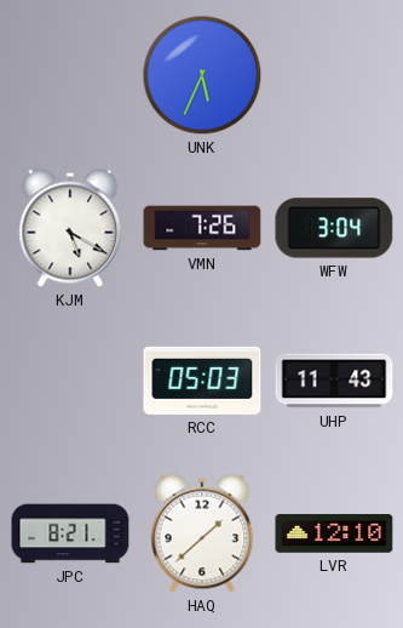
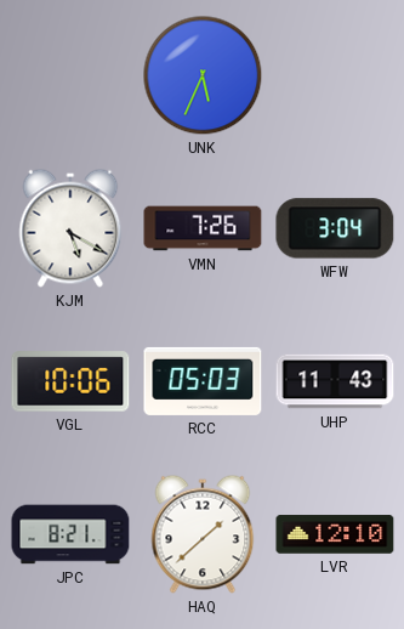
VGL: none -> 10:06 (70, 381)
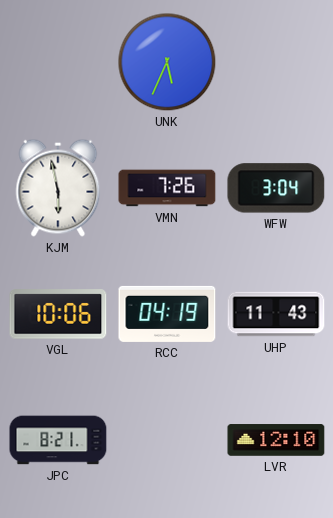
KJM: 5:20 -> 5:58 (58, 188)
RCC: 05:03 -> 04:19 (167, 314)
HAQ: 1:38 -> none (203, 534)
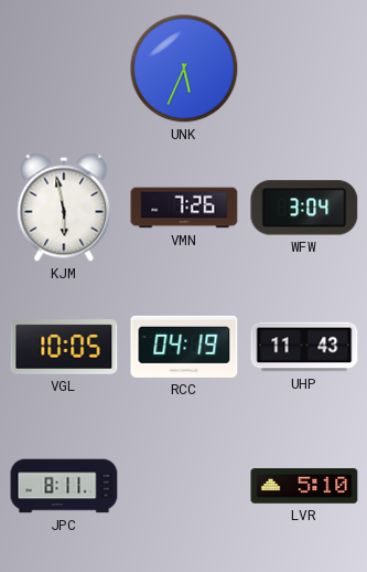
VGL: 10:06 -> 10:05 (64, 347)
JPC: 8:21 -> 8:11 (64, 486)
LVR: 12:10 -> 5:10 (304, 486)
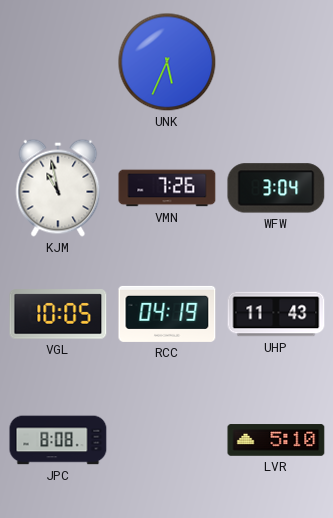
KJM: 5:58 -> 10:58 (58, 188)
JPC: 8:11 -> 8:08 (58, 440)
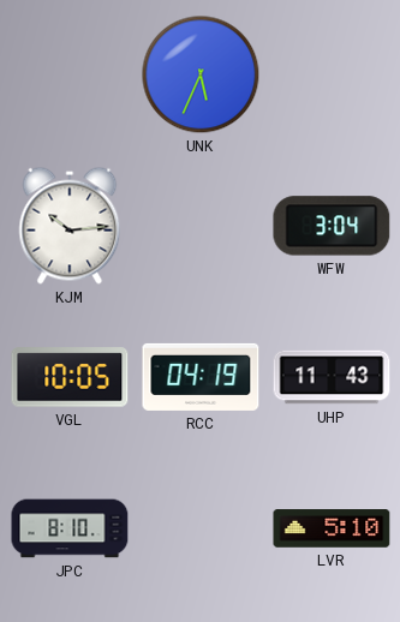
KJM: 10:58 -> 10:14 (70, 226)
VMN: 7:26 -> none (167, 188)
JPC: 8:08 -> 8:10 (70, 528)
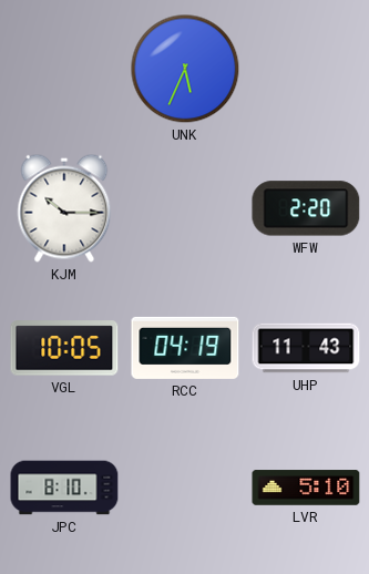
KJM: 10:14 -> 10:15 (64, 208)
WFW: 3:04 -> 2:20 (306, 208)
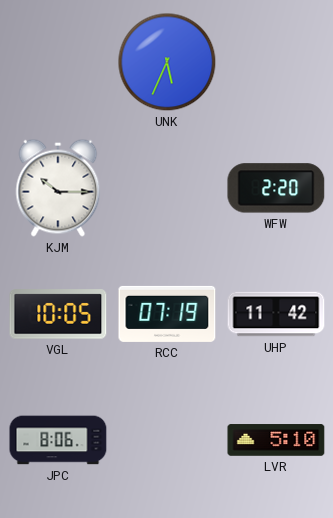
RCC: 04:19 -> 07:19 (167, 314)
UHP: 11:43 -> 11:42 (276, 314)
JPC: 8:10 -> 8:06 (58, 440)
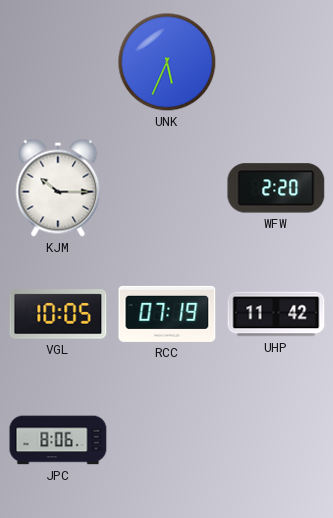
LVR: 5:10 -> none (276, 440)
